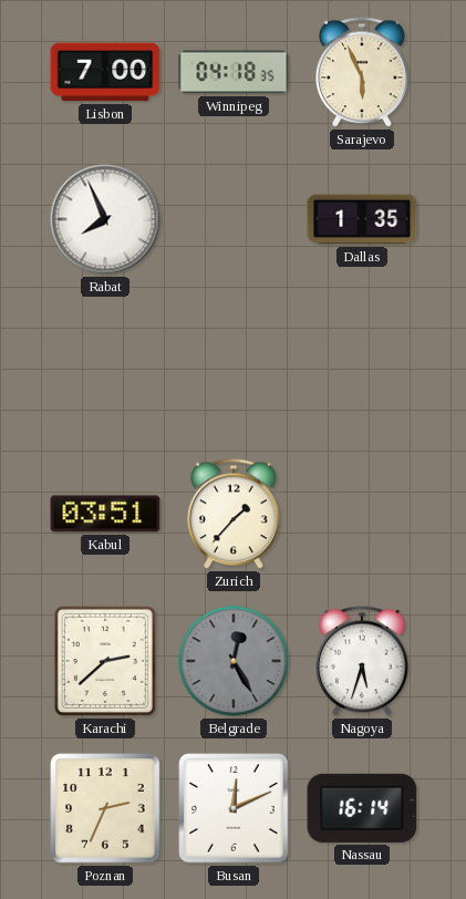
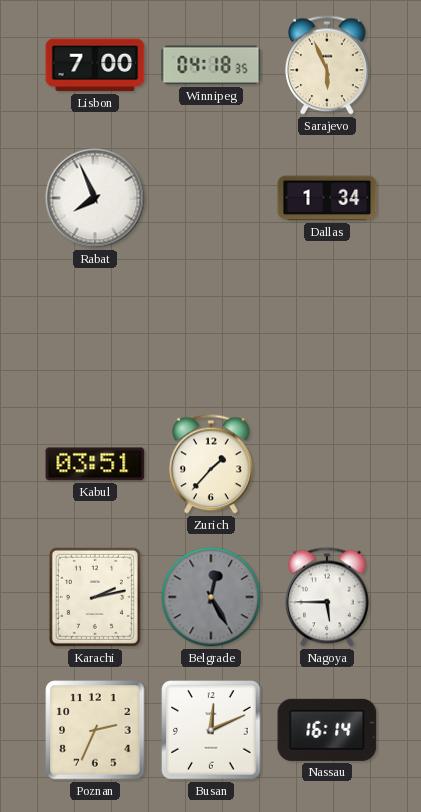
Dallas: 1:35 -> 1:34 (327, 198)
Karachi: 2:38 -> 2:13 (95, 597)
Nagoya: 5:33 -> 5:45 (328, 597)
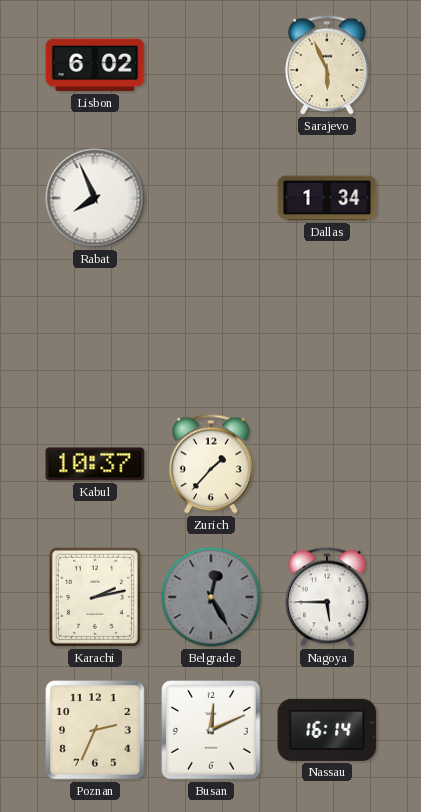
Lisbon: 7:00 -> 6:02 (95, 65)
Winnipeg: 04:18 -> none (211, 65)
Kabul: 03:51 -> 10:37 (95, 464)
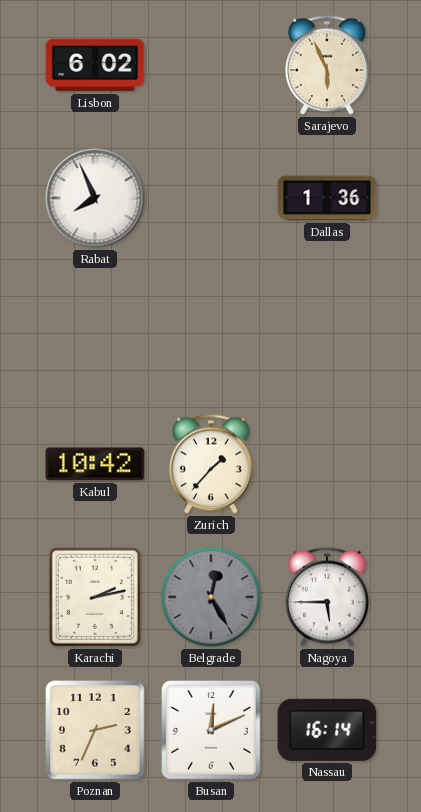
Dallas: 1:34 -> 1:36 (327, 198)
Kabul: 10:37 -> 10:42 (95, 464)
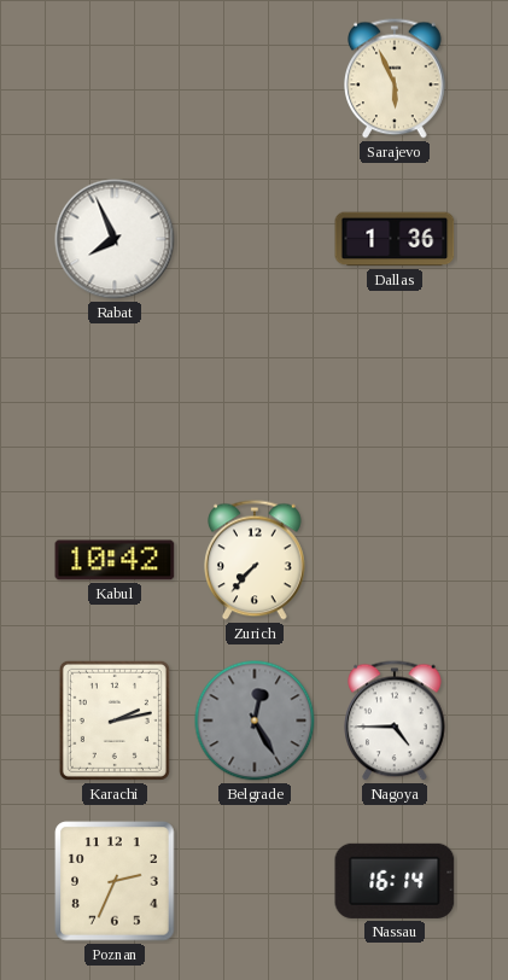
Lisbon: 6:02 -> none (95, 65)
Zurich: 1:37 -> 7:37 (256, 560)
Nagoya: 5:45 -> 4:45 (396, 721)
Busan: 12:11 -> none (211, 730)
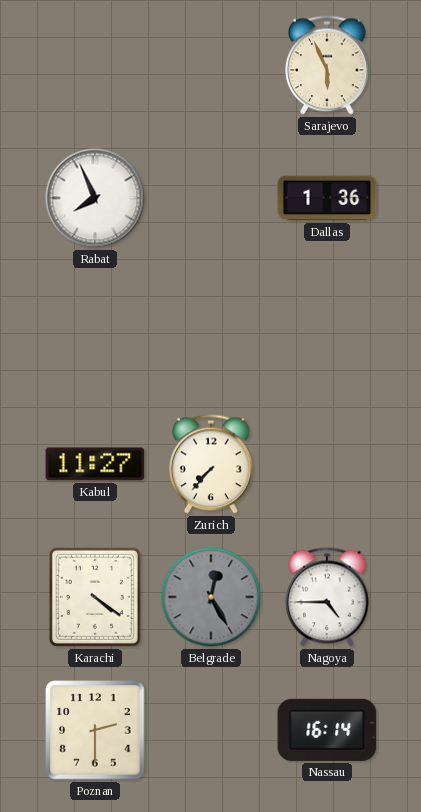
Kabul: 10:42 -> 11:27 (95, 464)
Karachi: 2:13 -> 4:21 (95, 597)
Poznan: 2:34 -> 2:30 (95, 730)
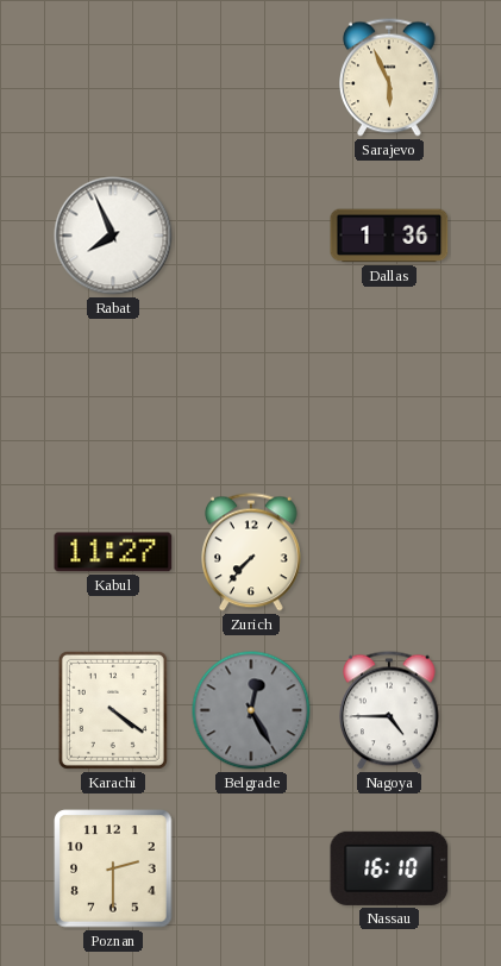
Nassau: 16:14 -> 16:10 (389, 868)
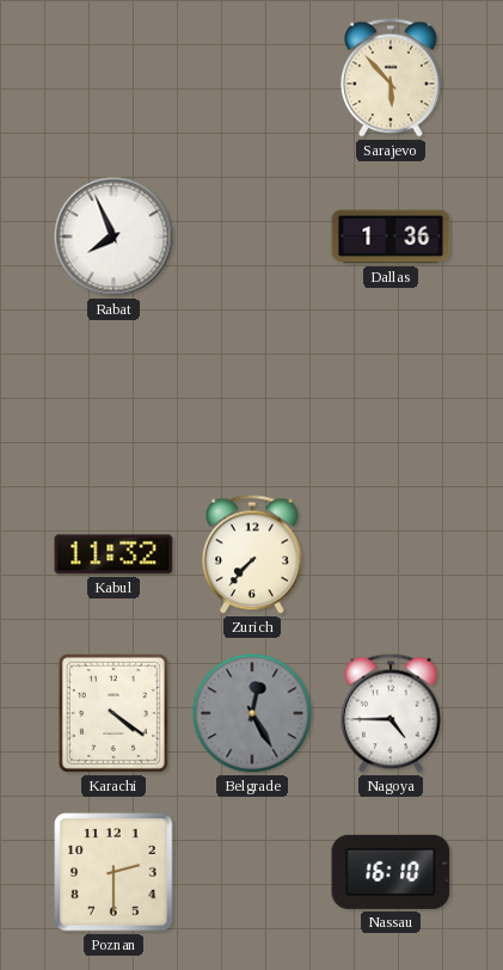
Sarajevo: 5:56 -> 5:53 (392, 78)
Kabul: 11:27 -> 11:32 (114, 554)
